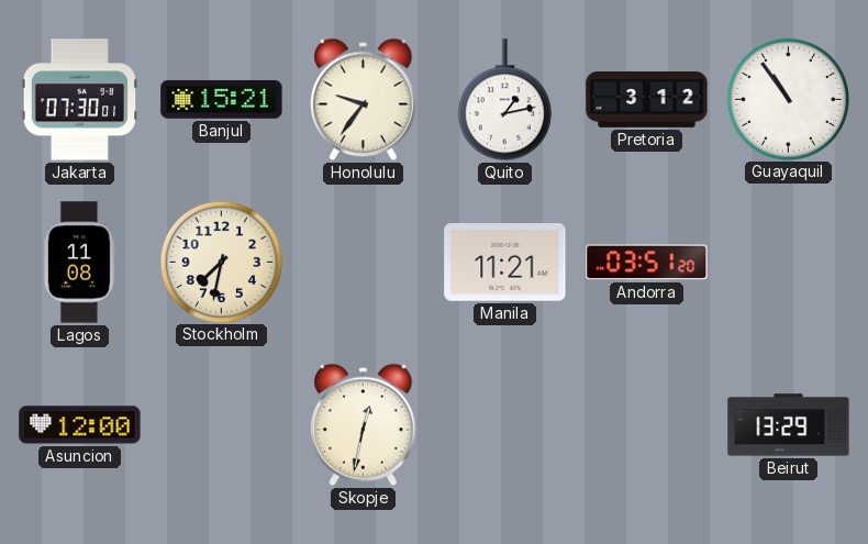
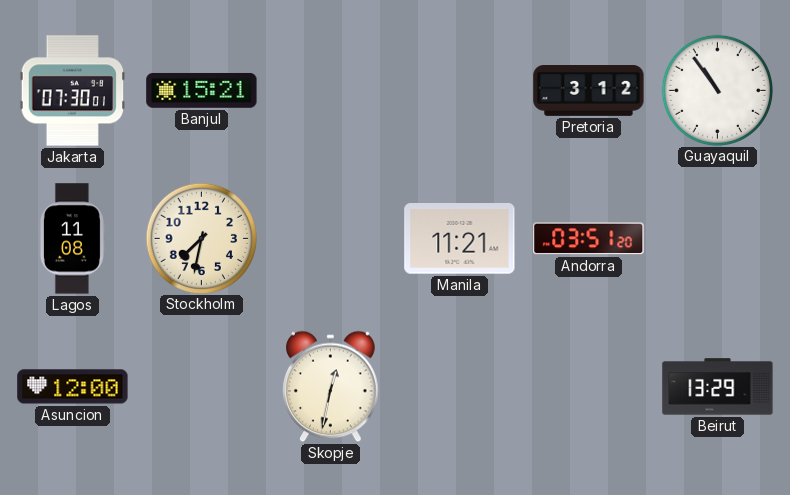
Honolulu: 9:36 -> none (364, 100)
Quito: 1:13 -> none (504, 100)
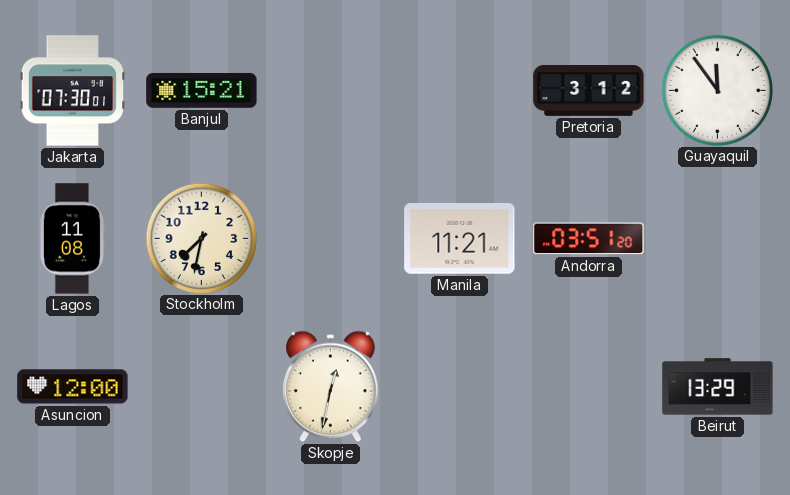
Guayaquil: 10:54 -> 11:54 (717, 90)
